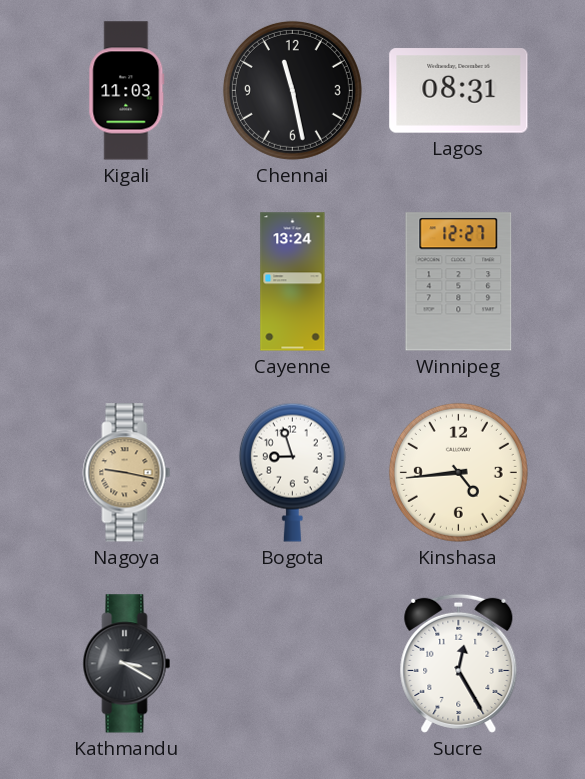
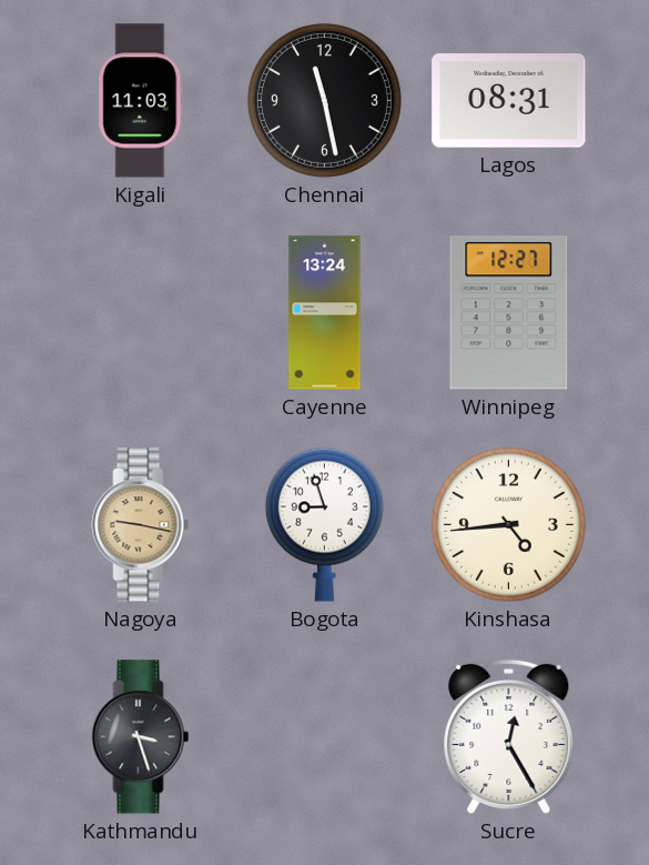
Kathmandu: 3:20 -> 3:27 (141, 737)
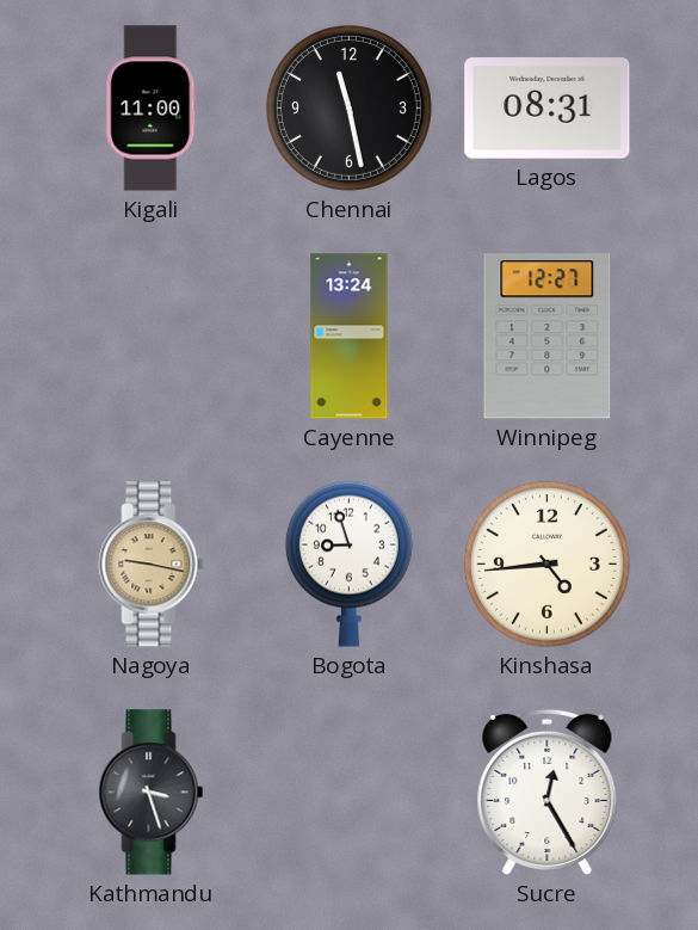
Kigali: 11:03 -> 11:00 (152, 109)
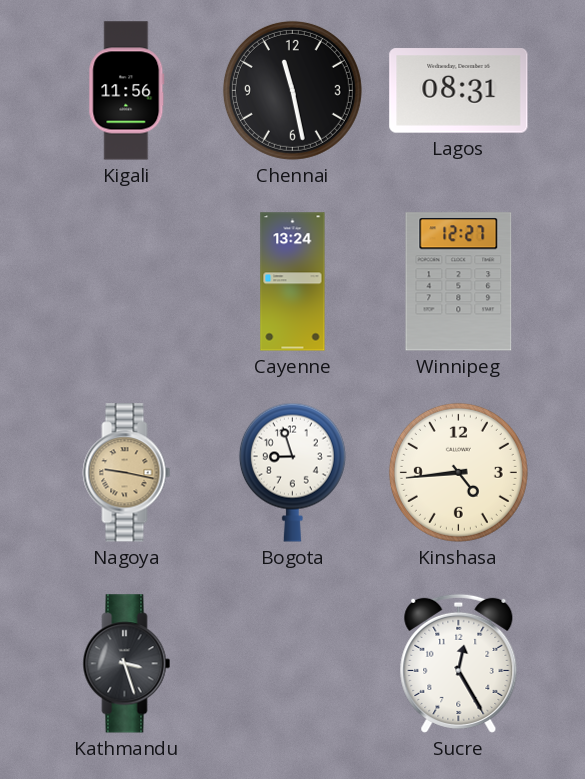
Kigali: 11:00 -> 11:56 (127, 91)
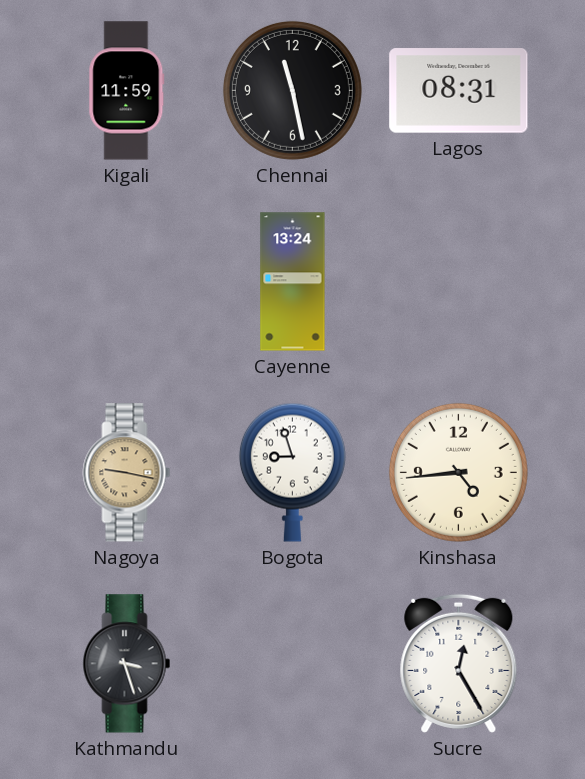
Kigali: 11:56 -> 11:59 (127, 91)
Winnipeg: 12:27 -> none (459, 282)
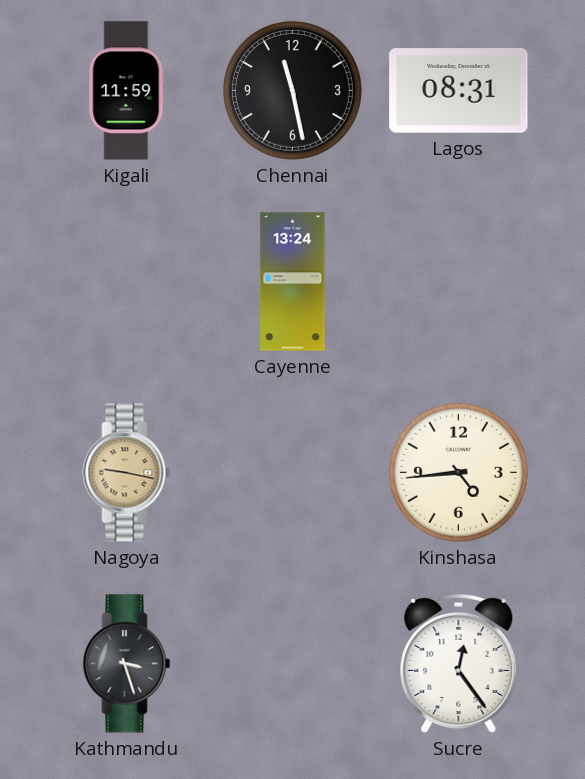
Bogota: 8:57 -> none (292, 472)
Sucre: 12:25 -> 12:24 (459, 663)
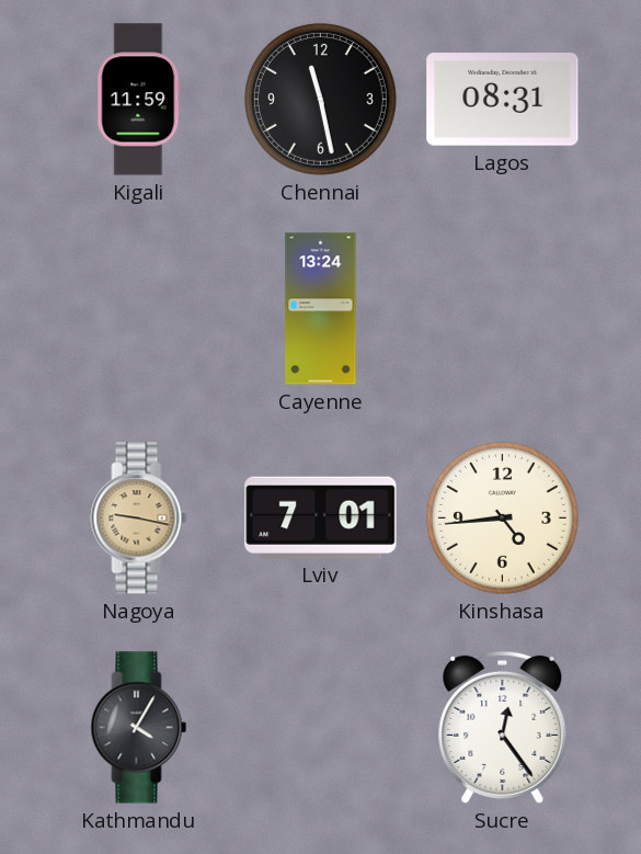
Lviv: none -> 7:01 (321, 517)
Kathmandu: 3:27 -> 4:05 (139, 728)
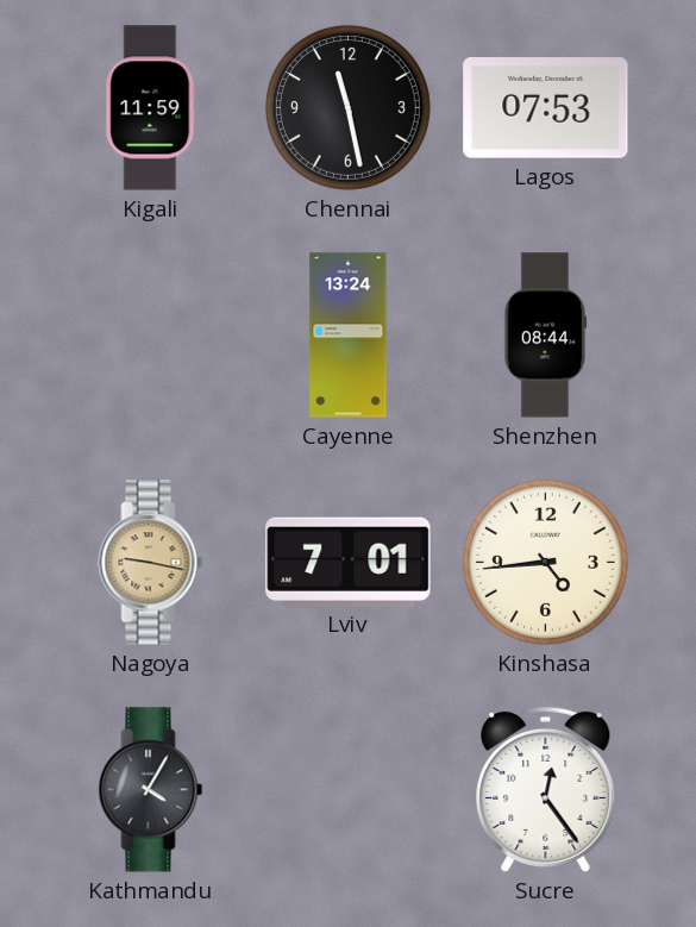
Lagos: 08:31 -> 07:53 (546, 108)
Shenzhen: none -> 08:44 (545, 336)
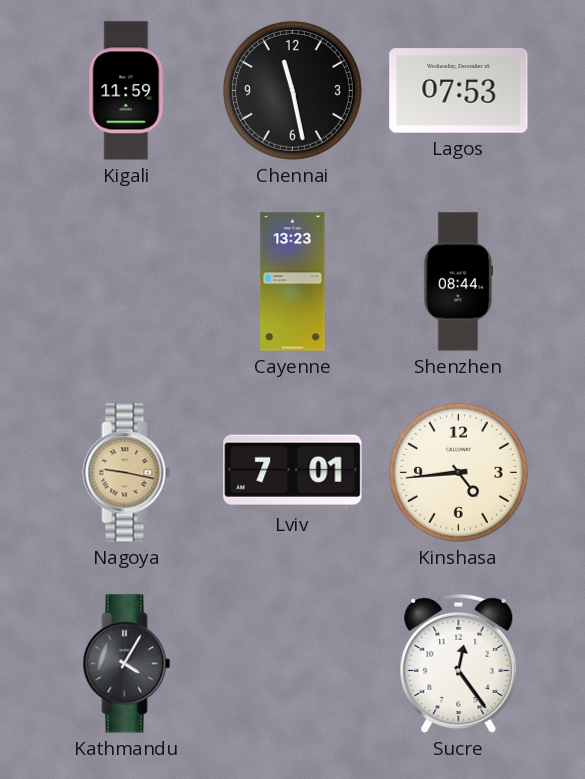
Cayenne: 13:24 -> 13:23 (293, 282)
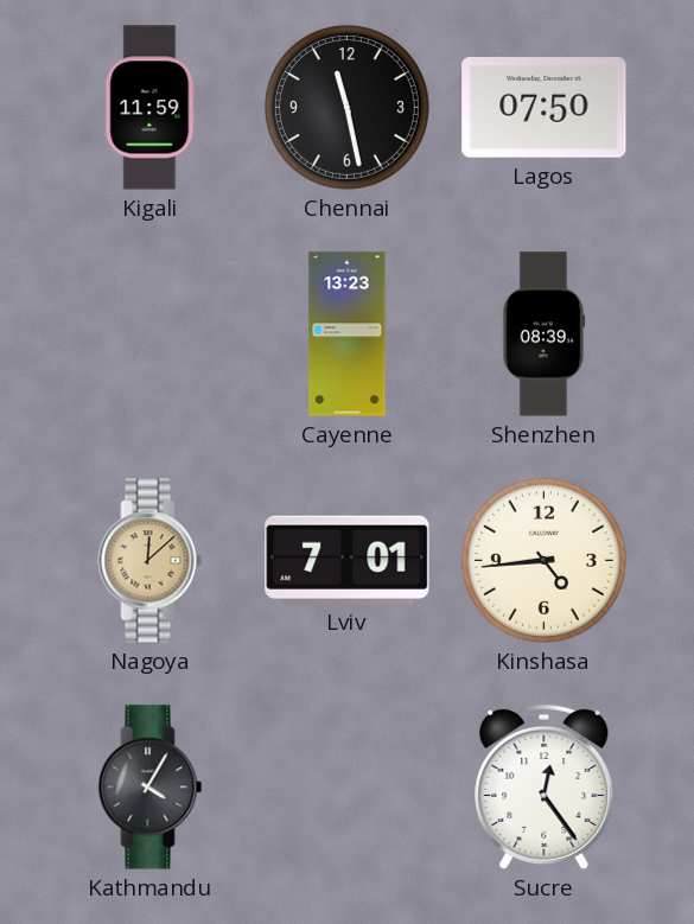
Lagos: 07:53 -> 07:50 (545, 108)
Shenzhen: 08:44 -> 08:39 (543, 334)
Nagoya: 9:17 -> 12:08 (151, 561)
